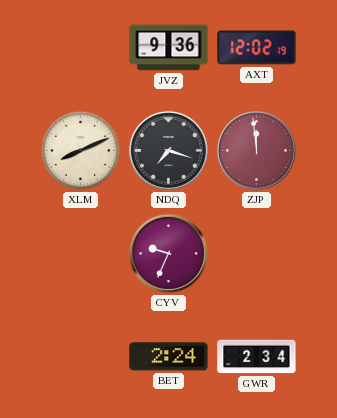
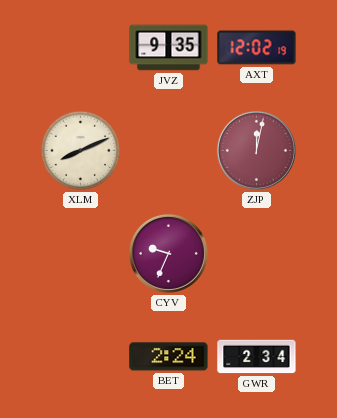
JVZ: 9:36 -> 9:35 (169, 48)
NDQ: 7:18 -> none (168, 150)
ZJP: 11:59 -> 12:02 (256, 150)
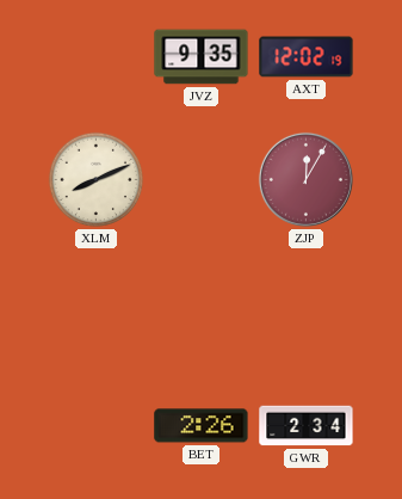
ZJP: 12:02 -> 12:05 (305, 179)
CYV: 9:34 -> none (168, 253)
BET: 2:24 -> 2:26 (202, 426)
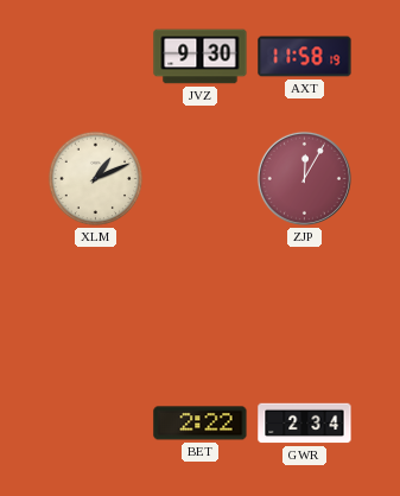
JVZ: 9:35 -> 9:30 (201, 57)
AXT: 12:02 -> 11:58 (305, 57)
XLM: 8:11 -> 1:11 (96, 179)
BET: 2:26 -> 2:22 (201, 424)
